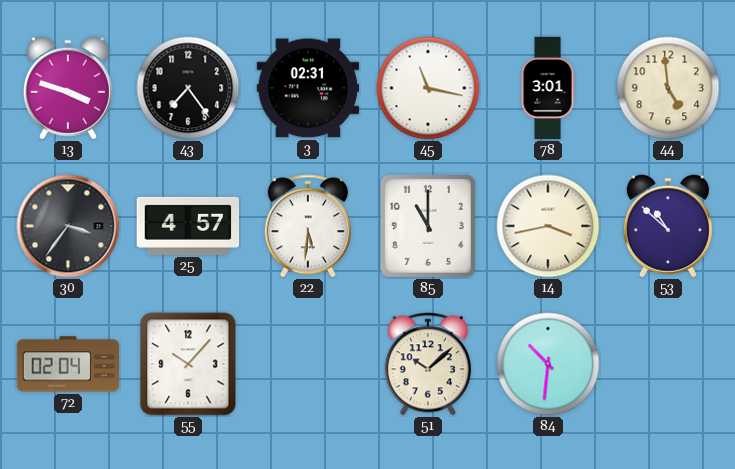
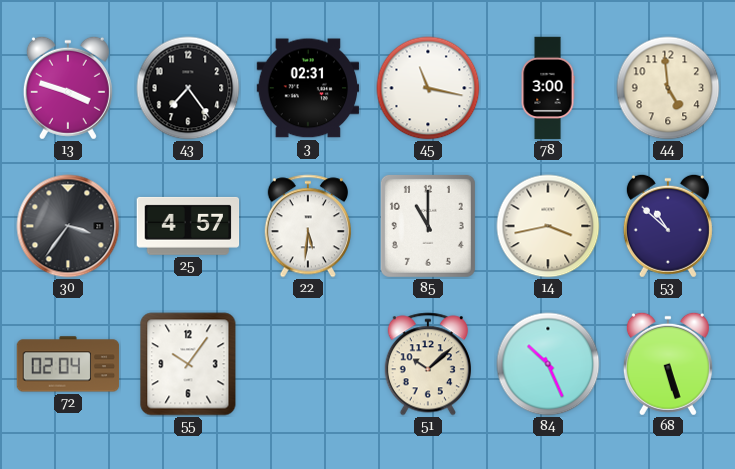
78: 3:01 -> 3:00 (548, 88)
55: 10:07 -> 10:06 (188, 364)
84: 10:31 -> 10:26 (548, 364)
68: none -> 5:27 (668, 364)
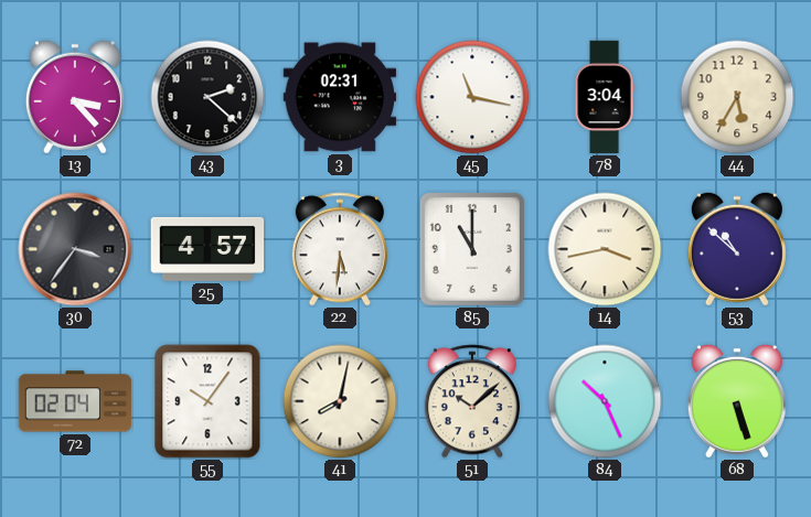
13: 3:48 -> 3:23 (75, 97)
43: 7:24 -> 2:22 (207, 97)
78: 3:00 -> 3:04 (605, 97)
44: 4:59 -> 5:35 (737, 97)
41: none -> 8:02 (340, 401)
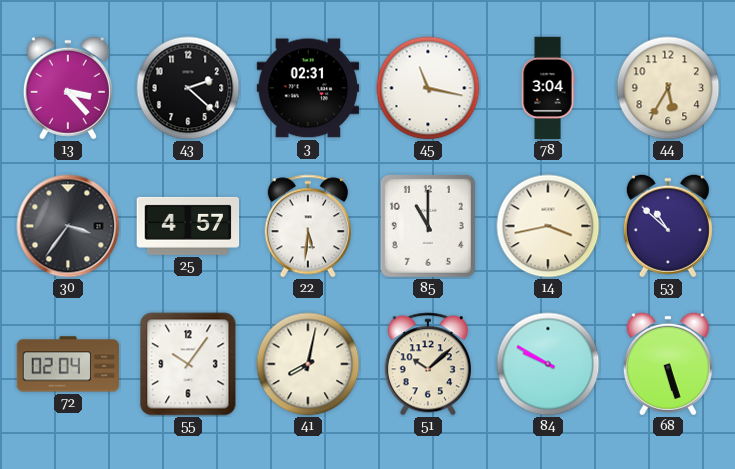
84: 10:26 -> 9:50 (548, 364)
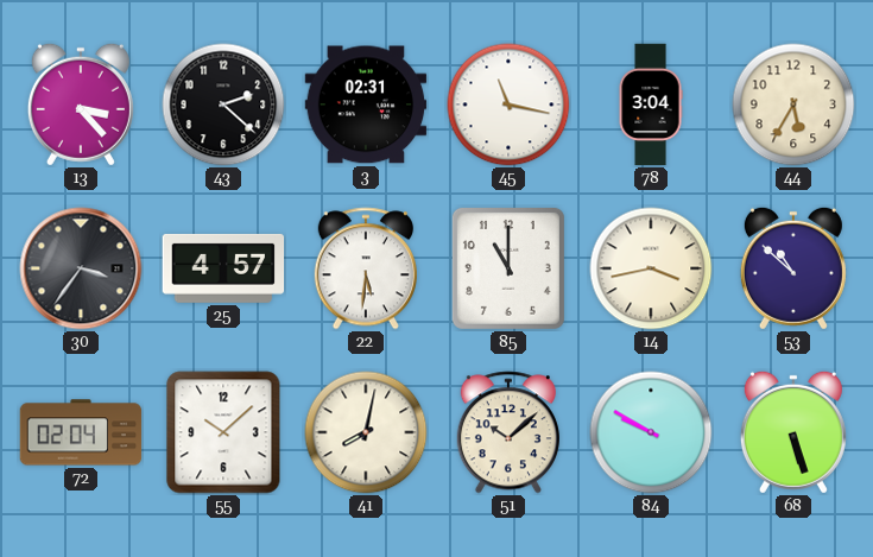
55: 10:06 -> 10:08 (223, 432)
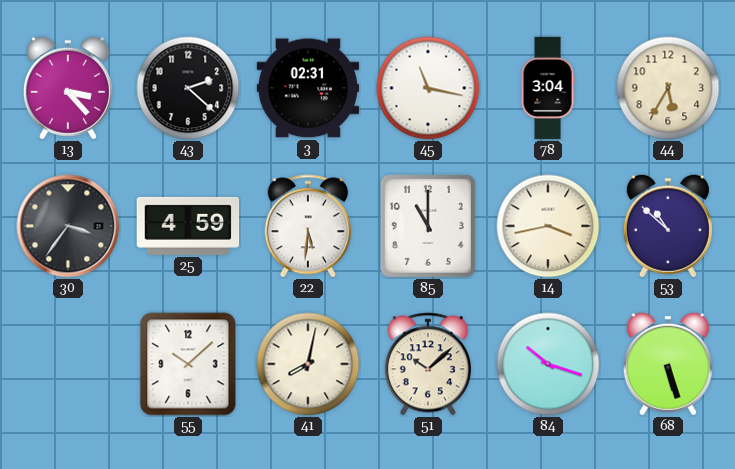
25: 4:57 -> 4:59 (188, 226)
72: 02:04 -> none (81, 432)
84: 9:50 -> 10:18 (548, 364)
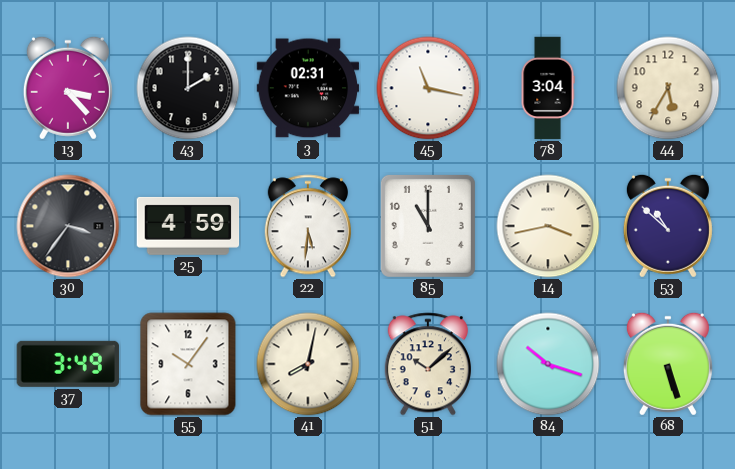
43: 2:22 -> 2:00 (188, 88)
37: none -> 3:49 (68, 364)
55: 10:08 -> 10:06 (188, 364)
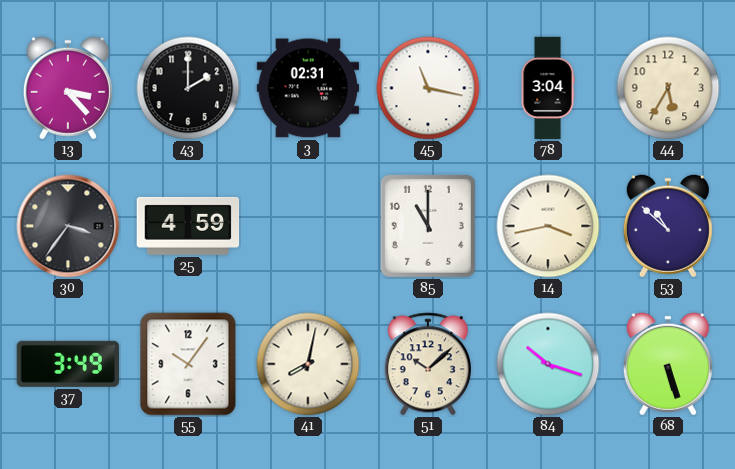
22: 5:31 -> none (308, 226)
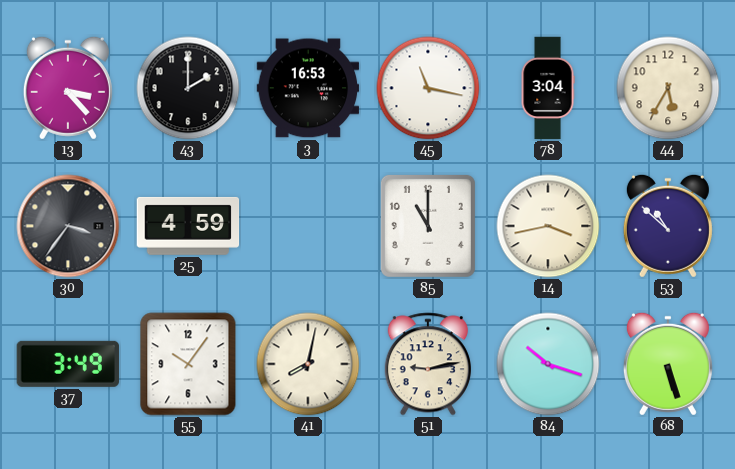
3: 02:31 -> 16:53 (308, 88)
51: 10:08 -> 9:13 (428, 364)
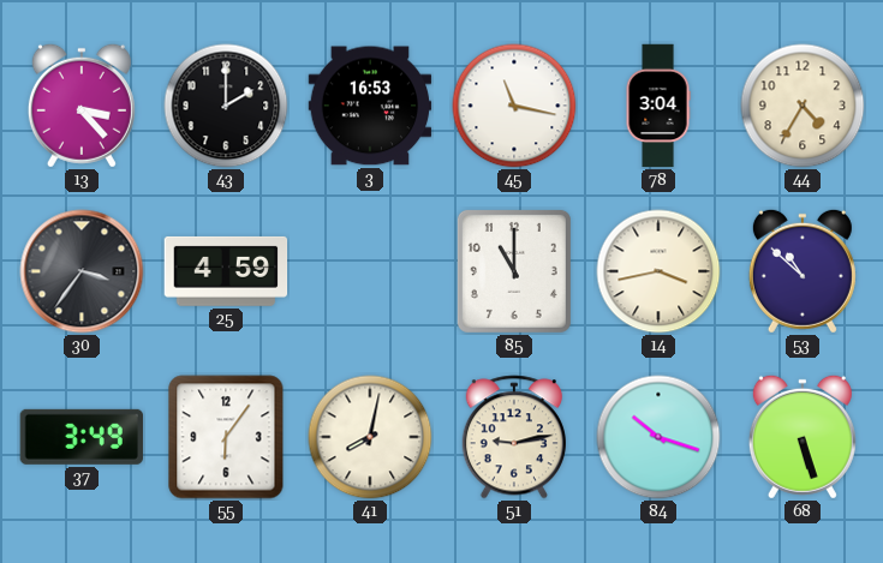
44: 5:35 -> 4:35 (803, 106)
55: 10:06 -> 6:06 (226, 437)
